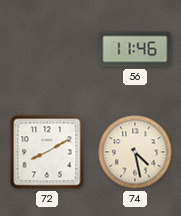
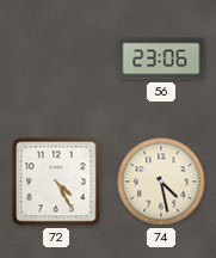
56: 11:46 -> 23:06 (161, 59)
72: 8:10 -> 4:25 (56, 182)
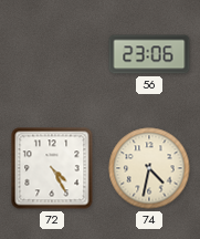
74: 4:28 -> 4:32 (149, 168)
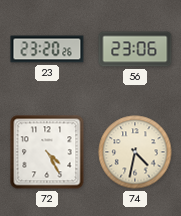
23: none -> 23:20 (47, 49)
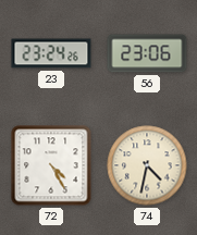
23: 23:20 -> 23:24 (51, 53)
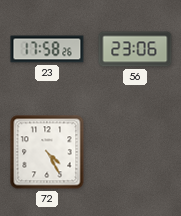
23: 23:24 -> 17:58 (47, 49)
74: 4:32 -> none (147, 165)
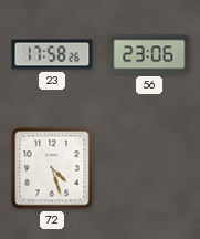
72: 4:25 -> 4:27 (52, 168)
